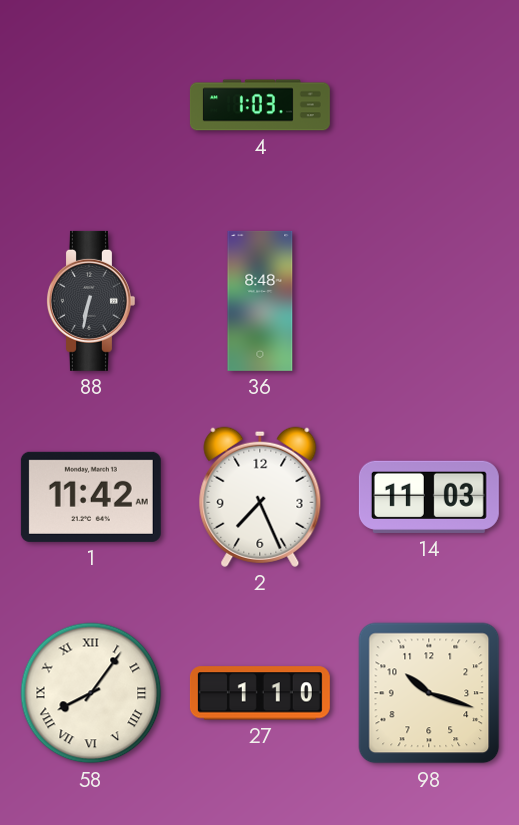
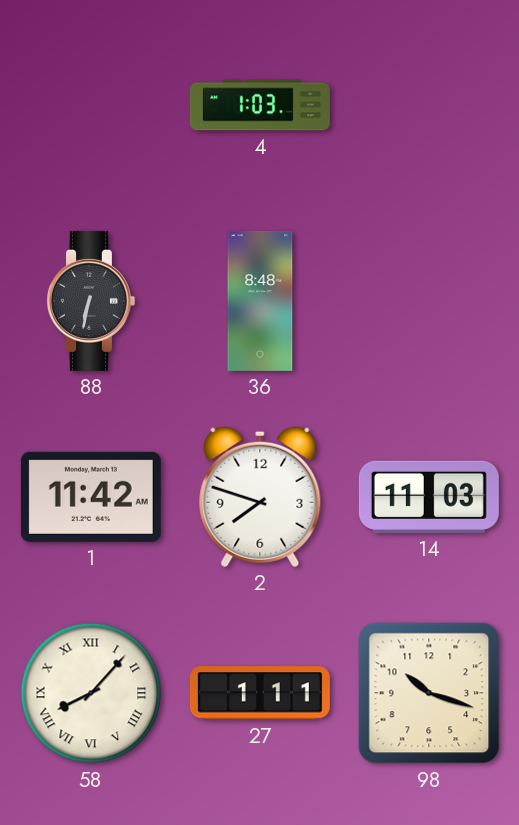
2: 7:26 -> 7:48 (260, 497)
58: 8:06 -> 8:07 (91, 693)
27: 1:10 -> 1:11 (260, 693)
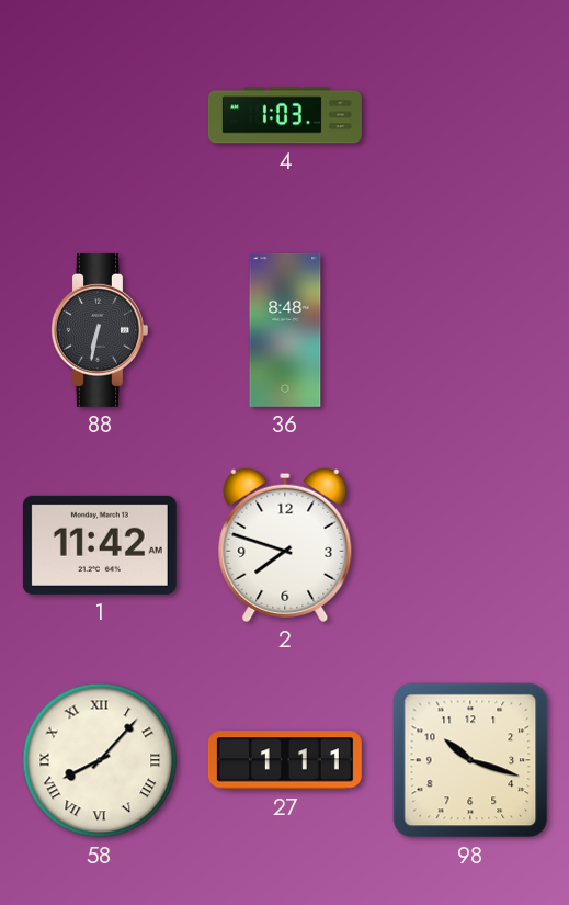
14: 11:03 -> none (429, 497)
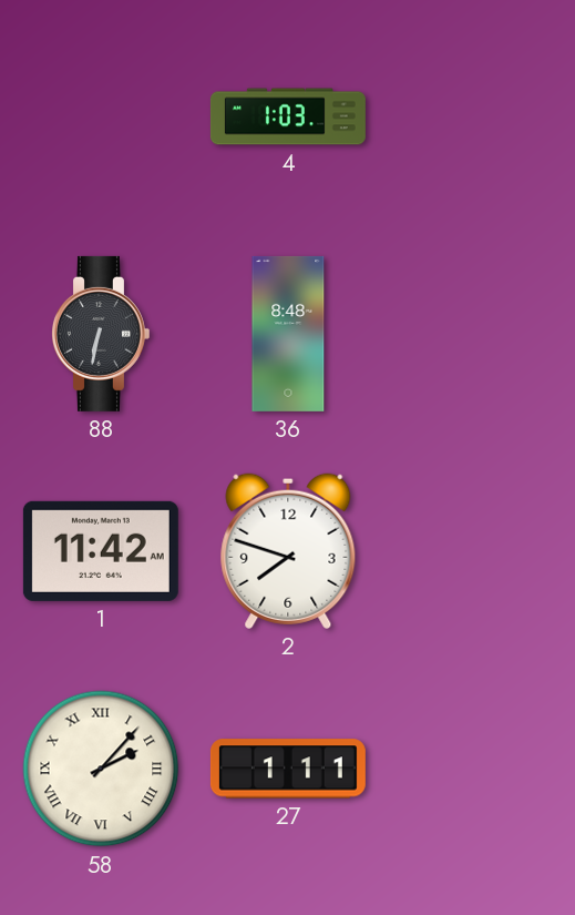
58: 8:07 -> 2:07 (101, 769)
98: 10:18 -> none (470, 760)
